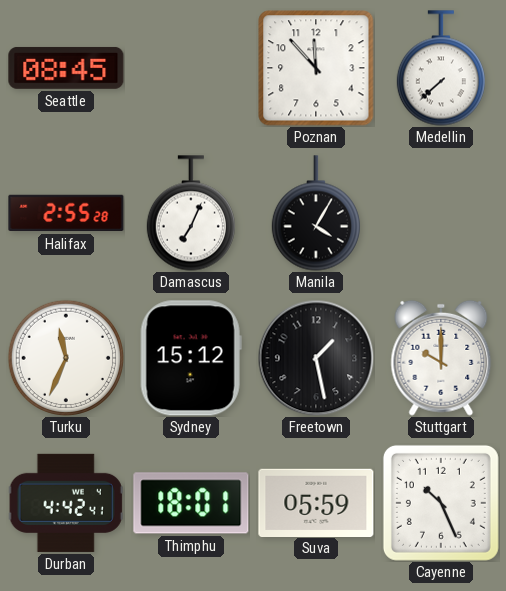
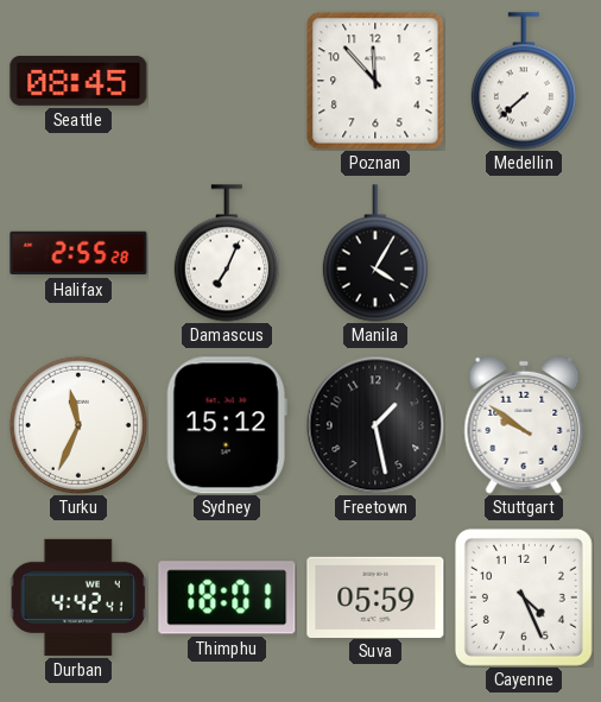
Stuttgart: 10:00 -> 9:51 (524, 425)
Cayenne: 10:26 -> 4:26 (524, 597)
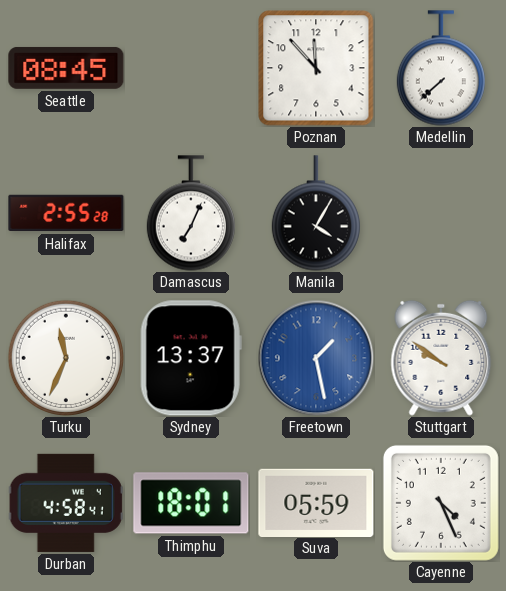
Sydney: 15:12 -> 13:37 (191, 358)
Freetown dial: black -> blue (316, 358)
Durban: 4:42 -> 4:58 (66, 503)
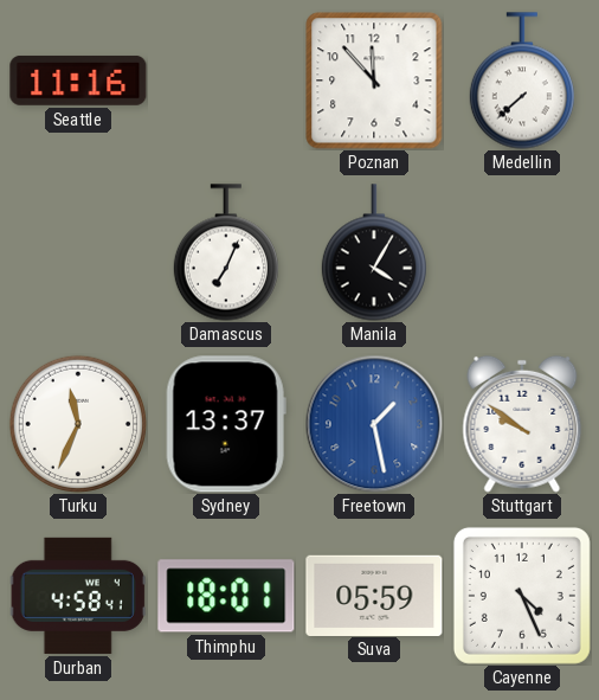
Seattle: 08:45 -> 11:16 (78, 81)
Halifax: 2:55 -> none (66, 213)
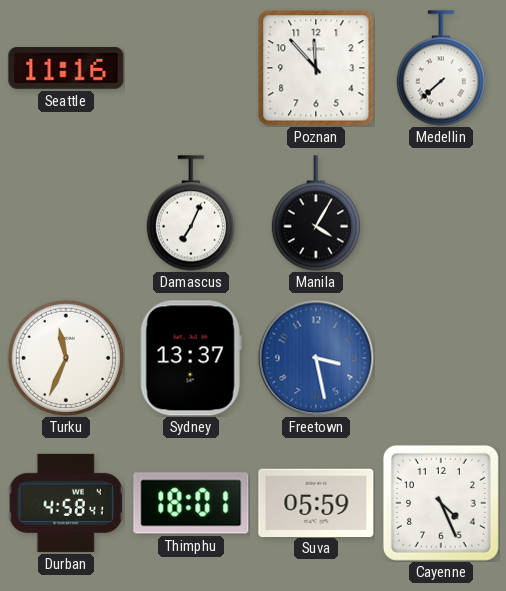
Freetown: 1:28 -> 3:28 (316, 358)
Stuttgart: 9:51 -> none (522, 424)
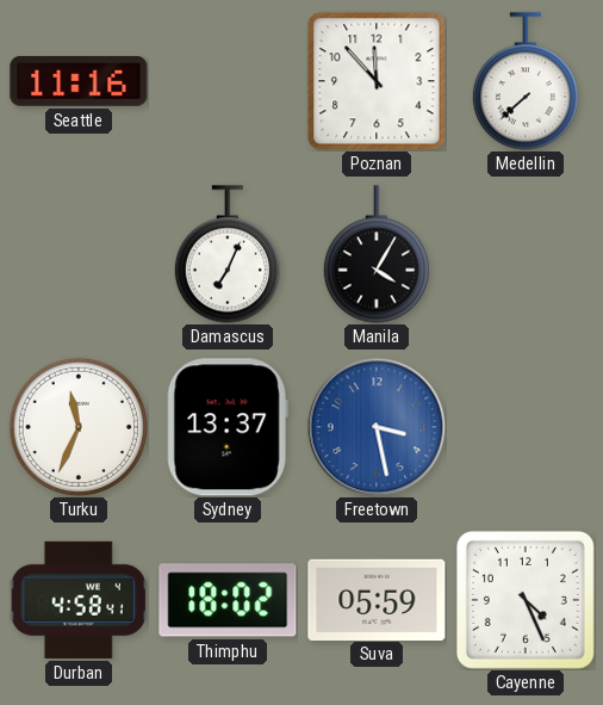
Thimphu: 18:01 -> 18:02 (228, 600)
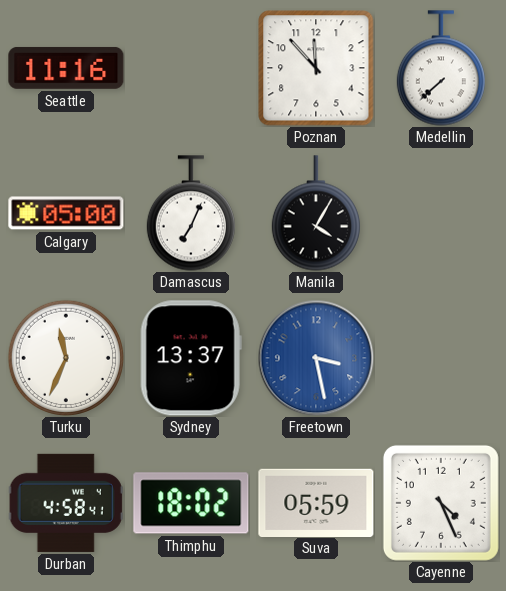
Calgary: none -> 05:00 (66, 213)
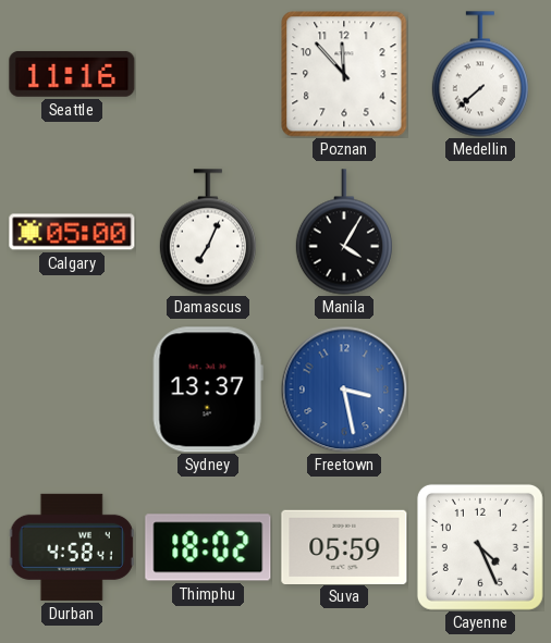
Turku: 11:34 -> none (66, 358)
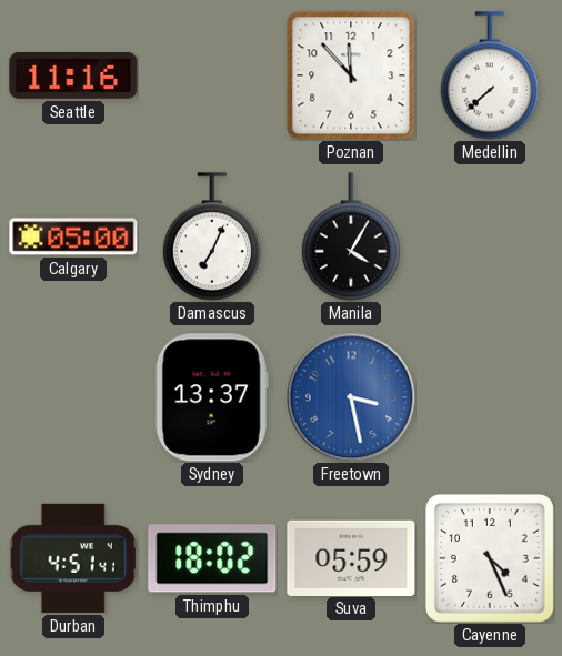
Durban: 4:58 -> 4:51 (73, 558)
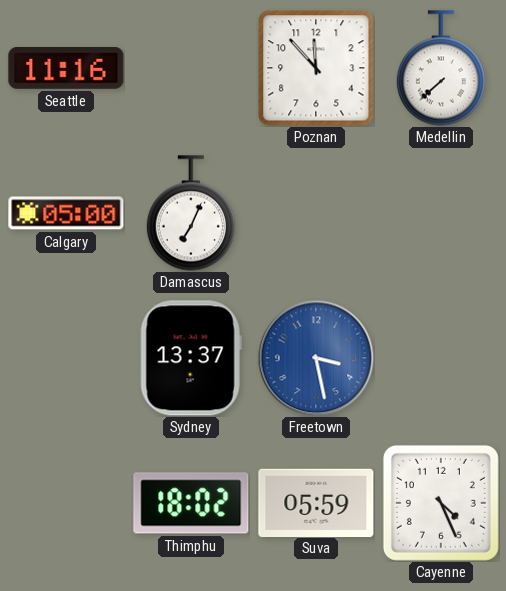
Manila: 4:05 -> none (351, 236)
Durban: 4:51 -> none (73, 558)
